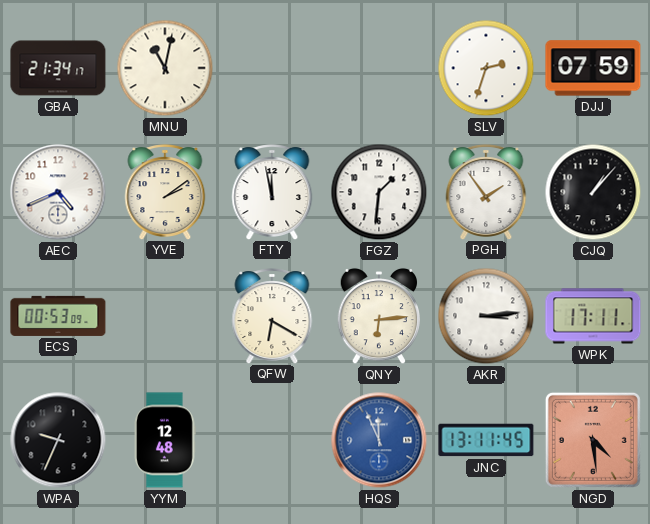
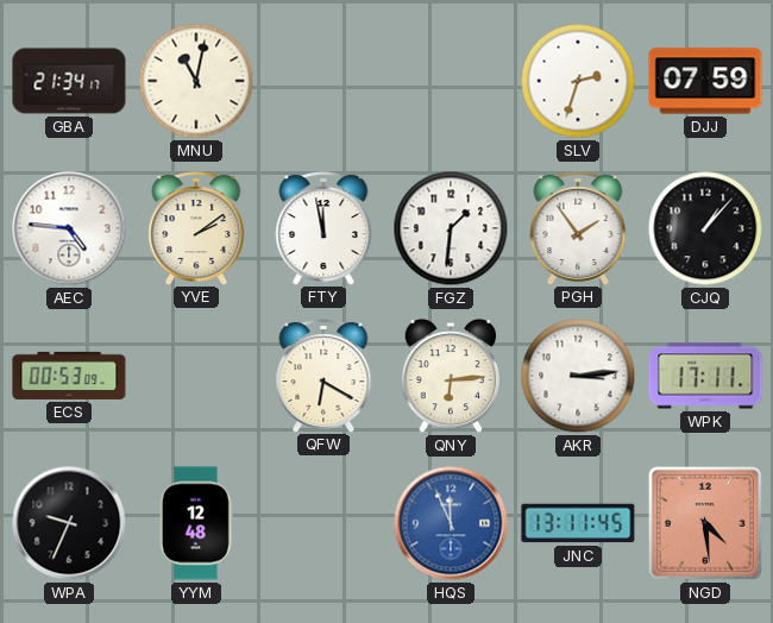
AEC: 4:41 -> 4:46 (69, 228)
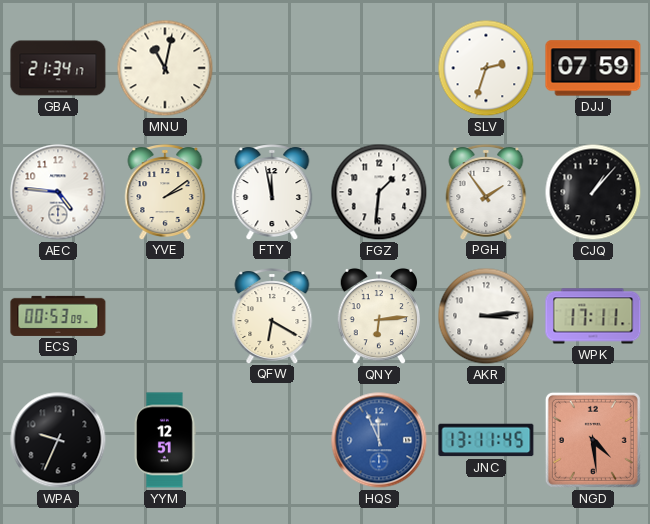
YYM: 12:48 -> 12:51 (165, 440)
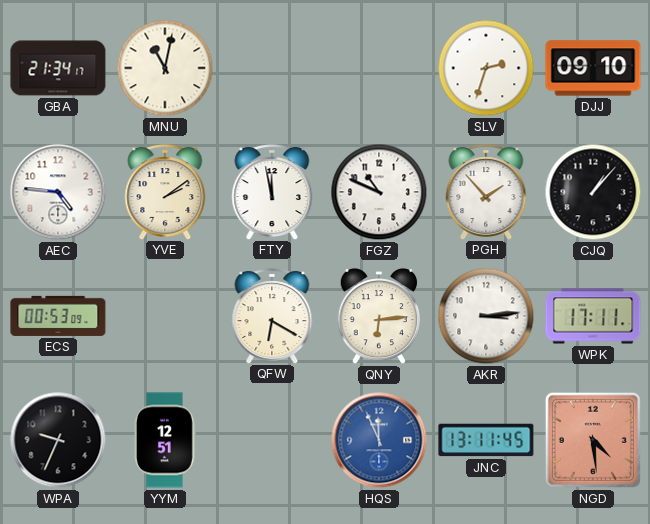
DJJ: 07:59 -> 09:10 (593, 68)
FGZ: 1:31 -> 10:49 (379, 192)
PGH: 1:54 -> 1:53 (486, 192)
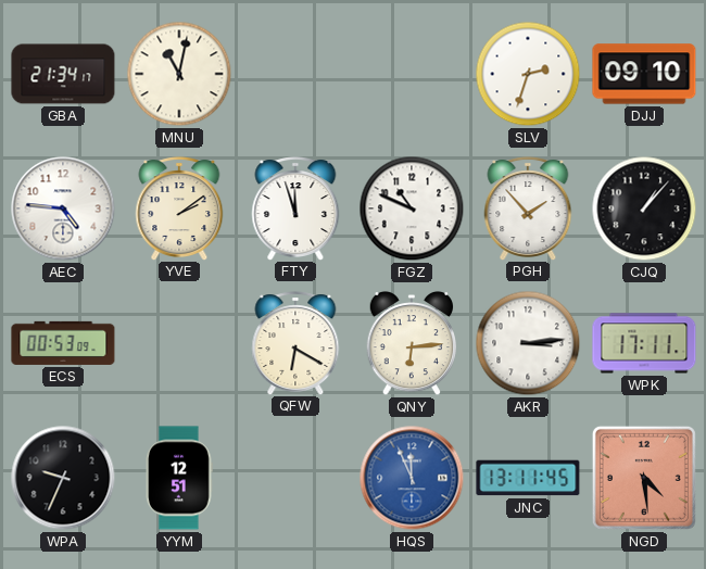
FTY: 11:58 -> 11:57 (295, 208)
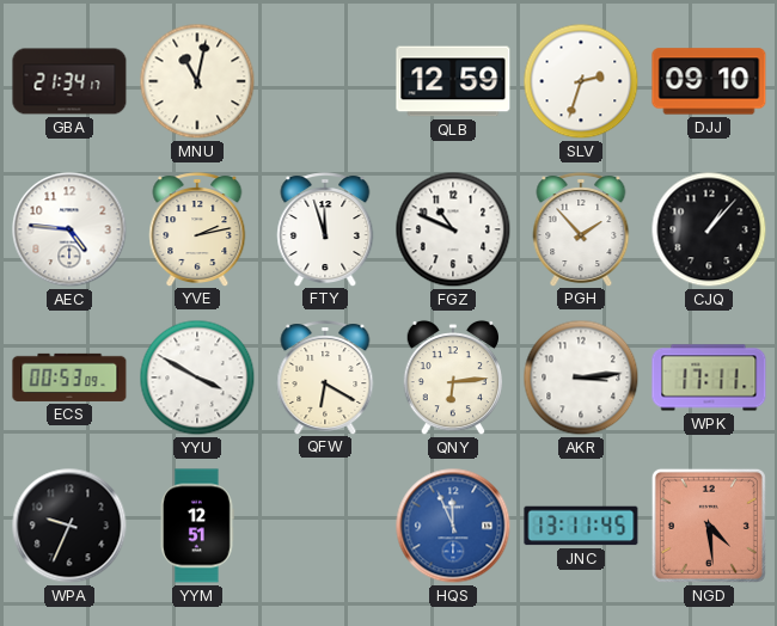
QLB: none -> 12:59 (453, 81)
YVE: 2:09 -> 2:13 (197, 229)
YYU: none -> 3:50 (197, 378)
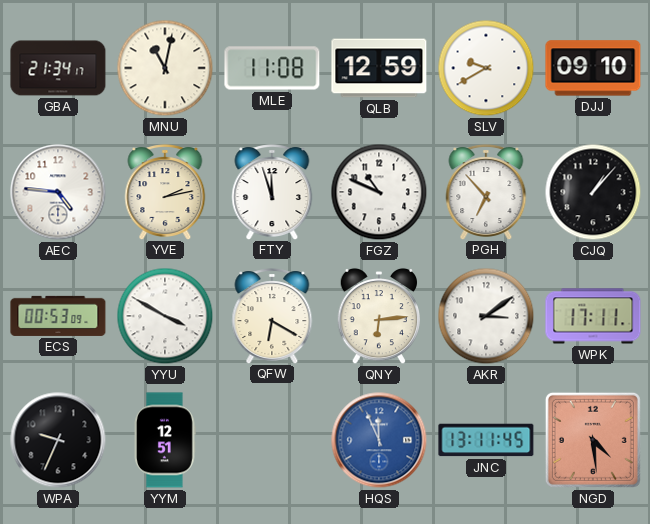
MLE: none -> 11:08 (272, 68)
SLV: 2:33 -> 9:40 (486, 68)
PGH: 1:53 -> 6:53 (486, 192)
AKR: 3:14 -> 3:09 (486, 316)
